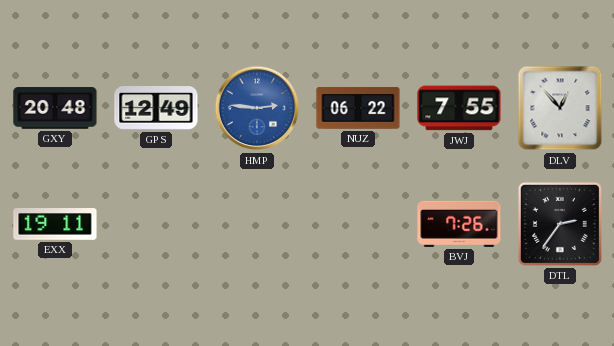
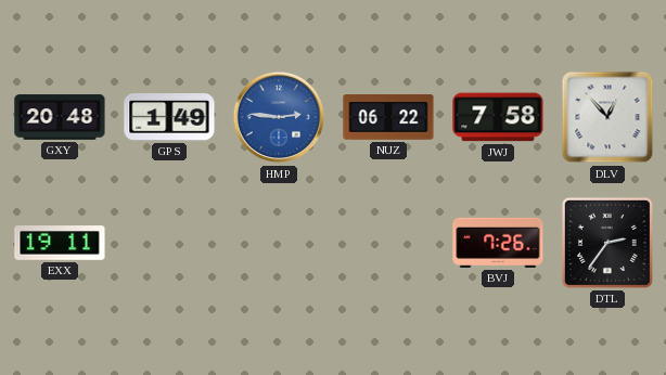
GPS: 12:49 -> 1:49 (169, 118)
JWJ: 7:55 -> 7:58 (498, 117)
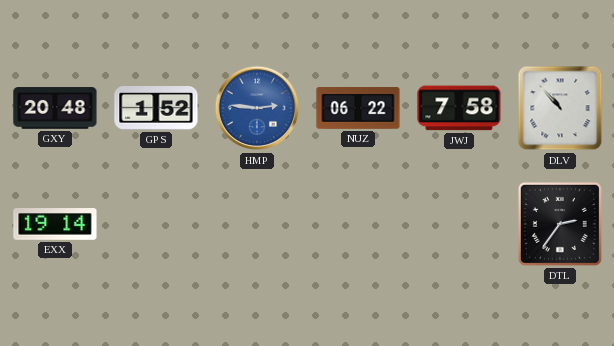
GPS: 1:49 -> 1:52 (156, 109)
DLV: 12:53 -> 10:53 (560, 108)
EXX: 19:11 -> 19:14 (55, 224)
BVJ: 7:26 -> none (498, 243)
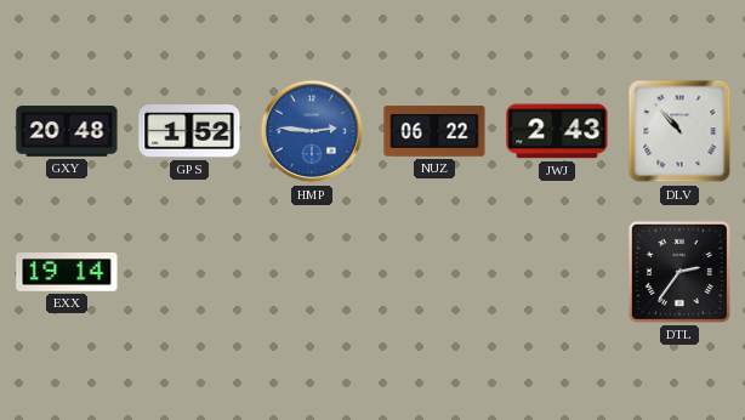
JWJ: 7:58 -> 2:43 (557, 131)
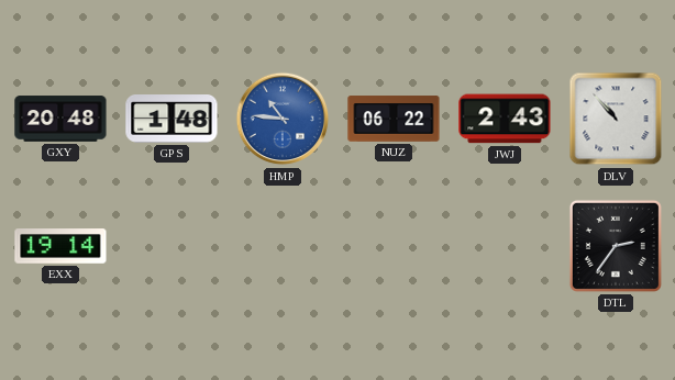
GPS: 1:52 -> 1:48 (171, 120)
HMP: 2:46 -> 10:46 (283, 119)
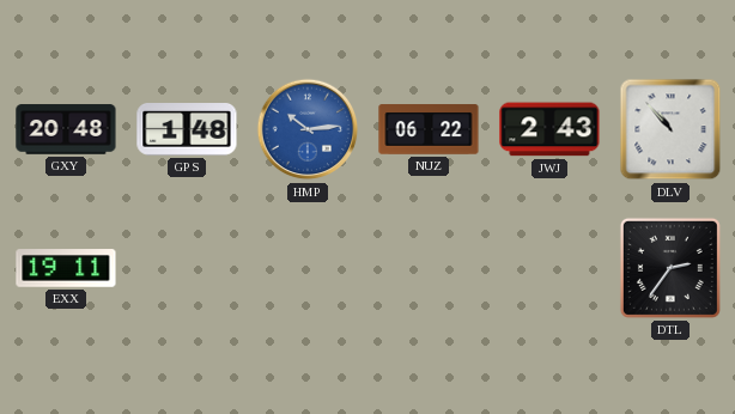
HMP: 10:46 -> 10:14 (308, 129)
EXX: 19:14 -> 19:11 (66, 268)
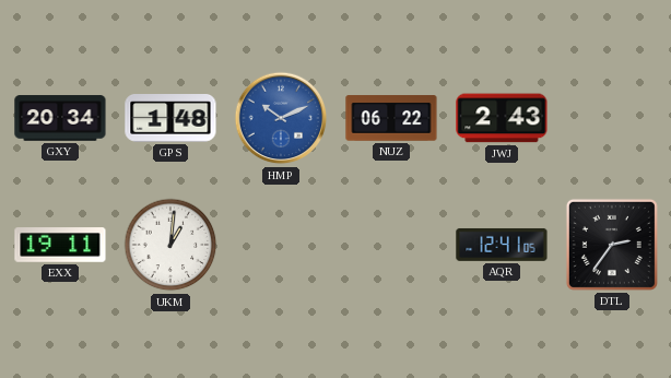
GXY: 20:48 -> 20:34 (60, 118)
HMP: 10:14 -> 10:11 (281, 118)
DLV: 10:53 -> none (670, 129)
UKM: none -> 1:01 (170, 245)
AQR: none -> 12:41 (502, 245)
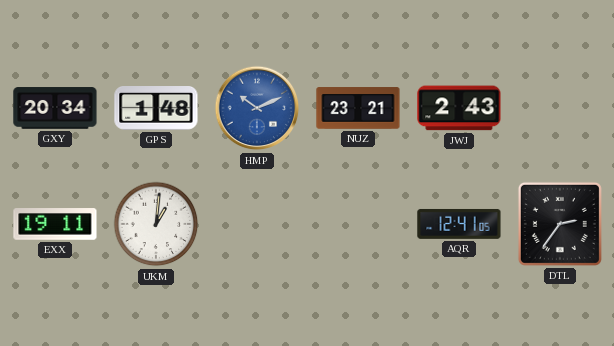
NUZ: 06:22 -> 23:21 (358, 108)
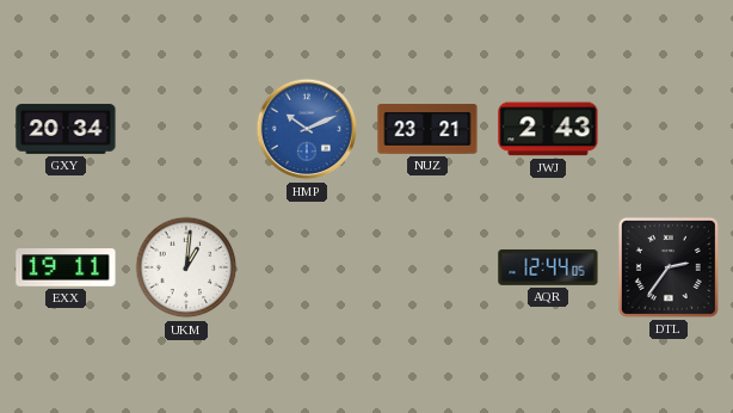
GPS: 1:48 -> none (156, 109)
AQR: 12:41 -> 12:44 (548, 267)
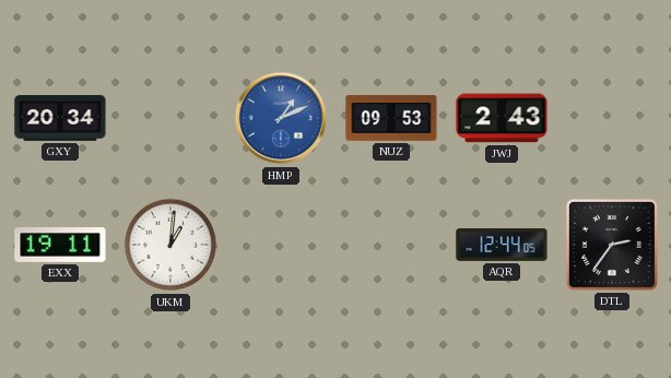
HMP: 10:11 -> 1:11 (281, 118)
NUZ: 23:21 -> 09:53 (391, 118)
